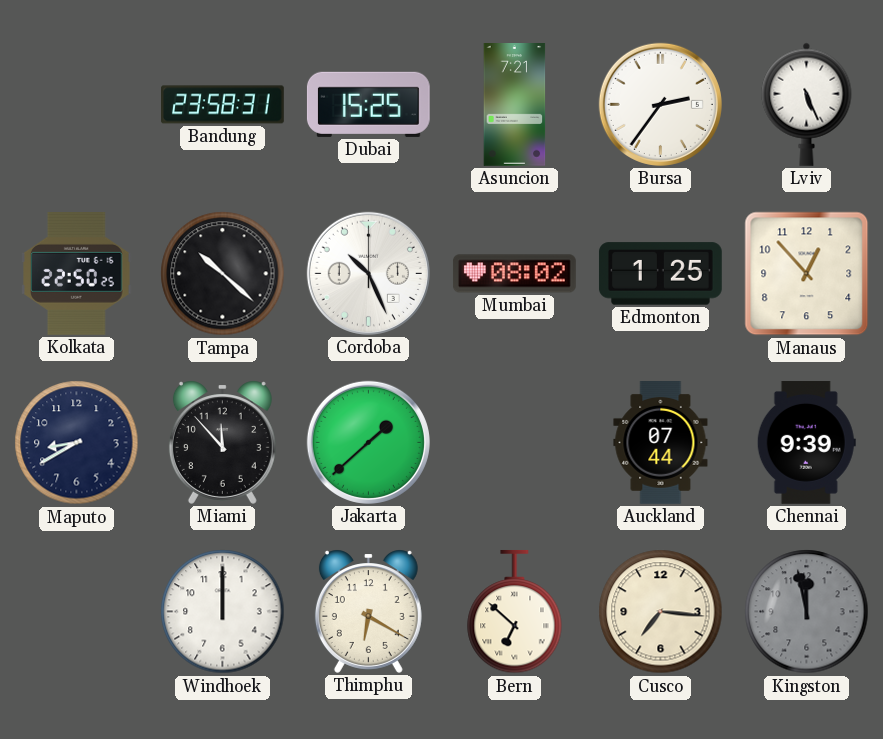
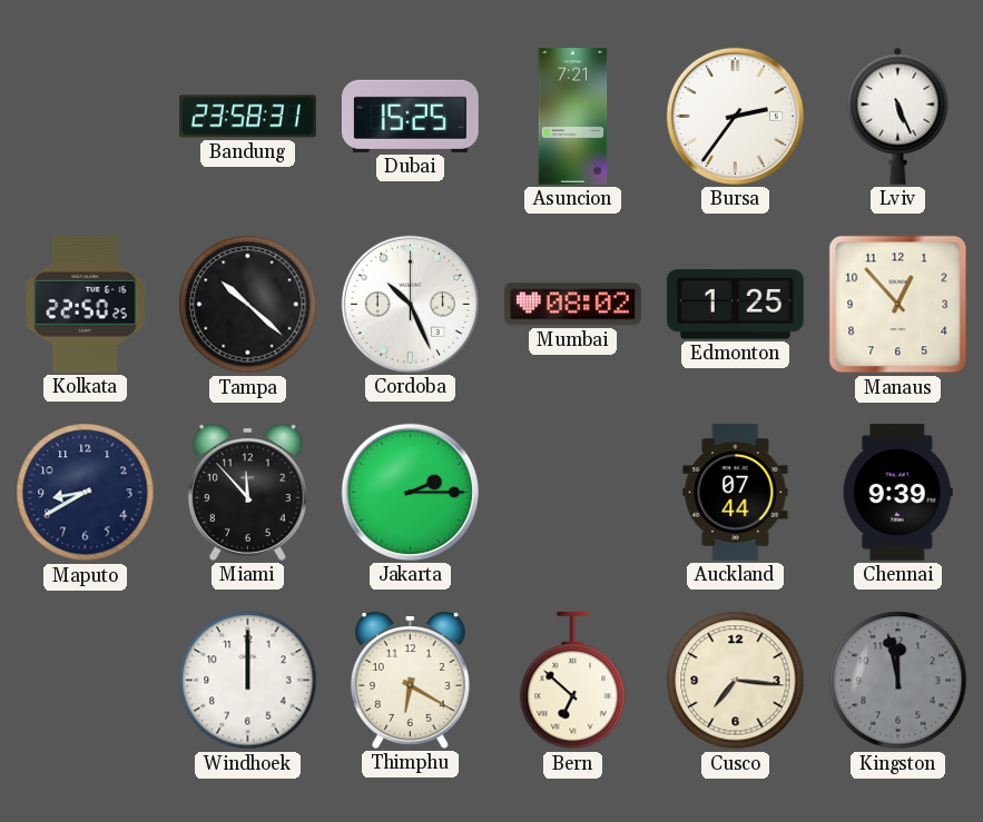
Jakarta: 1:38 -> 2:15 (410, 492)
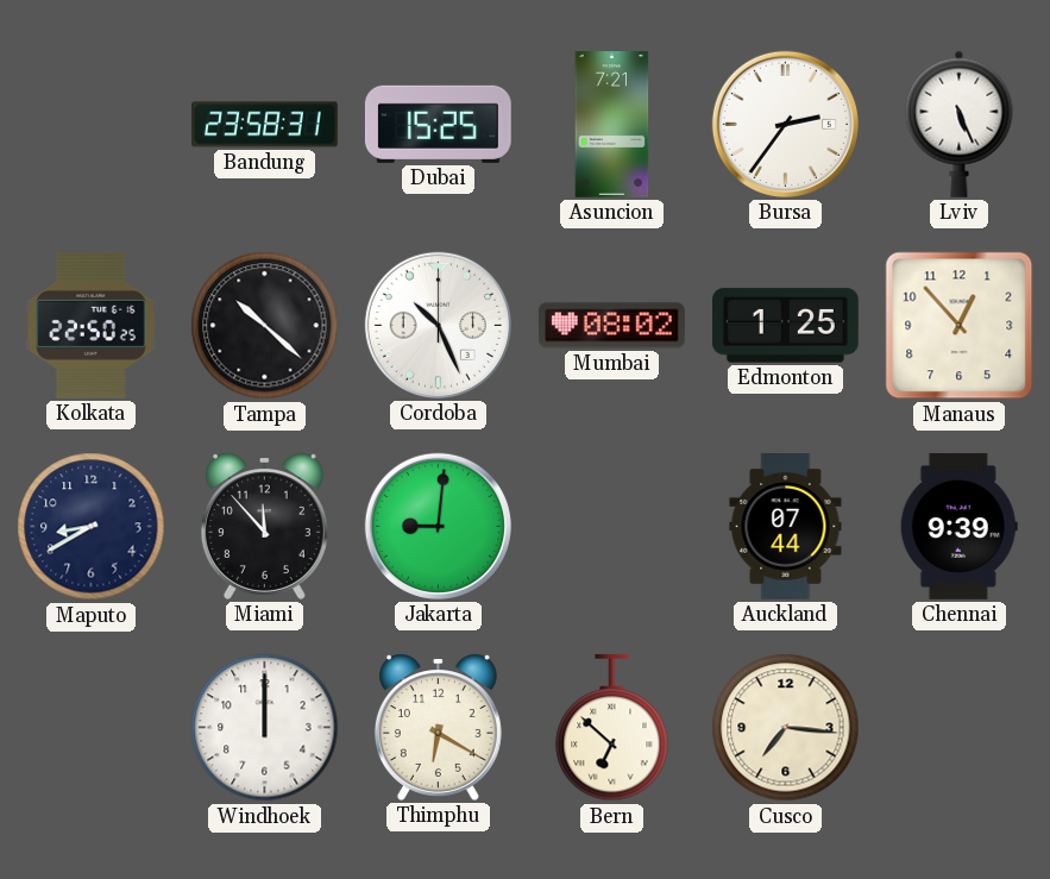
Jakarta: 2:15 -> 9:01 (438, 526)
Kingston: 11:58 -> none (898, 681)
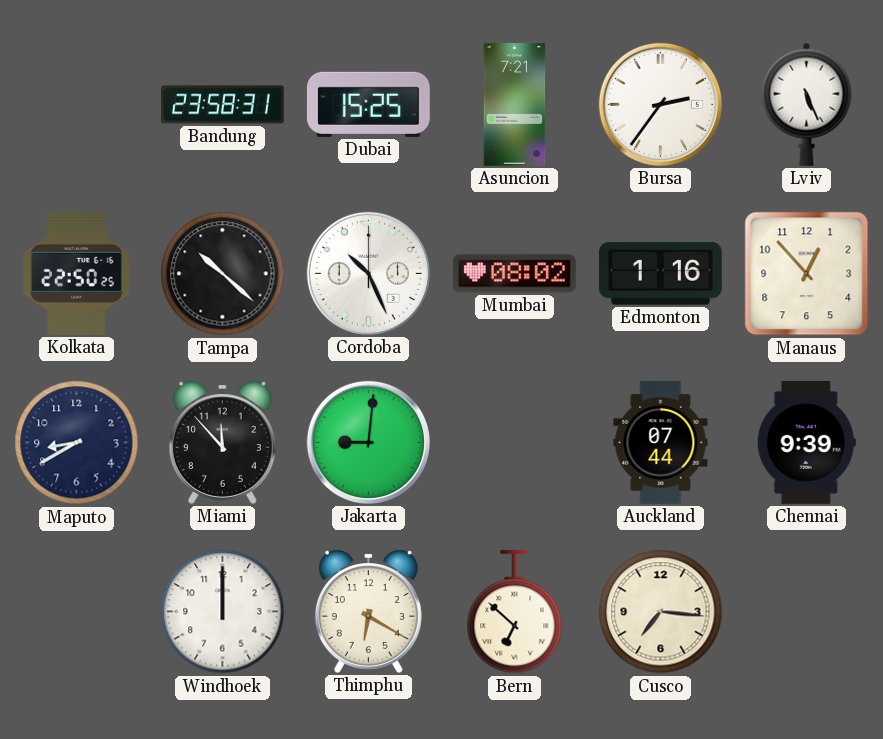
Edmonton: 1:25 -> 1:16 (660, 274)
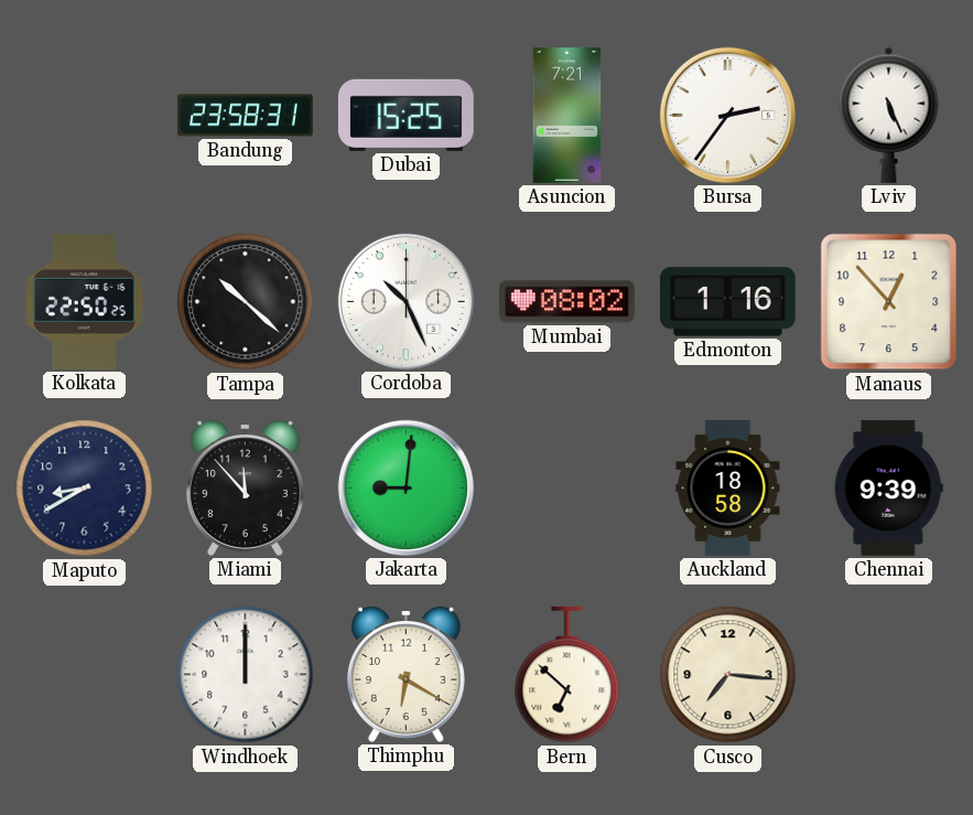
Auckland: 07:44 -> 18:58 (728, 489)
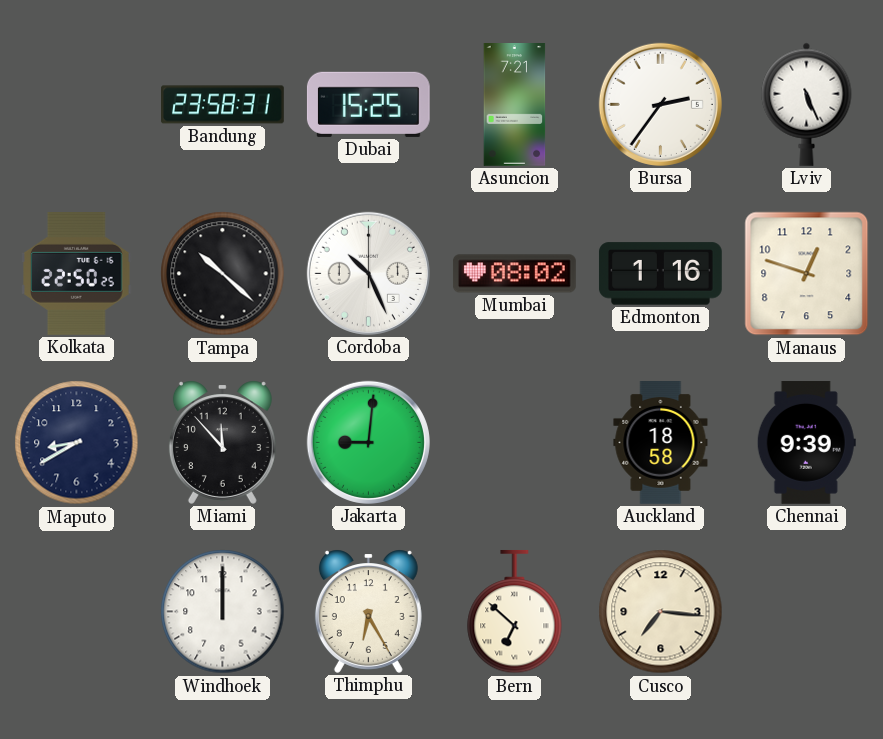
Manaus: 12:53 -> 12:48 (807, 274)
Thimphu: 6:20 -> 6:25 (368, 611)
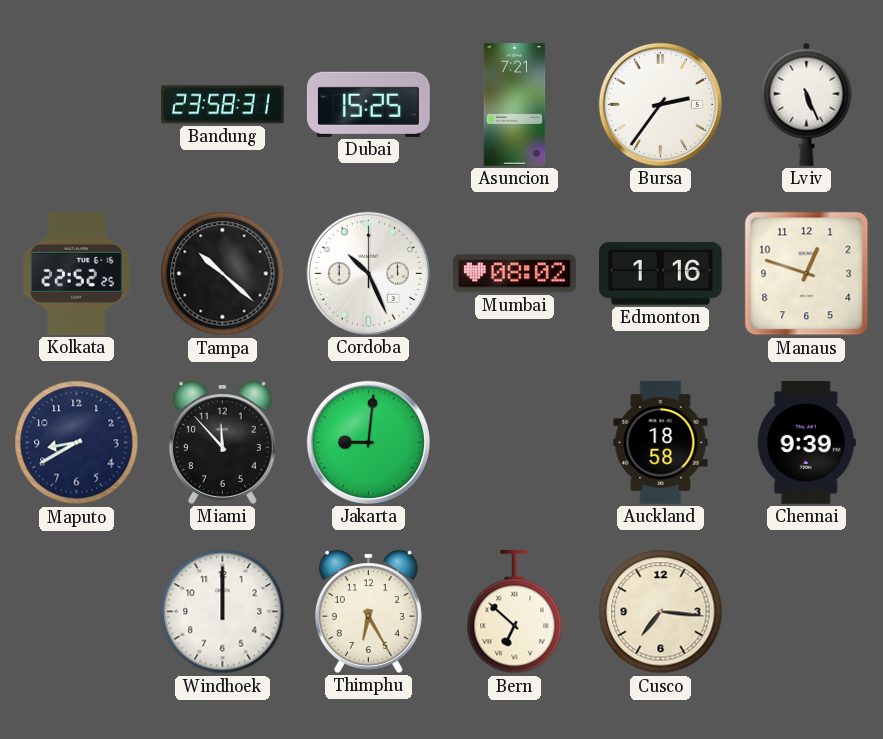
Kolkata: 22:50 -> 22:52 (77, 273)
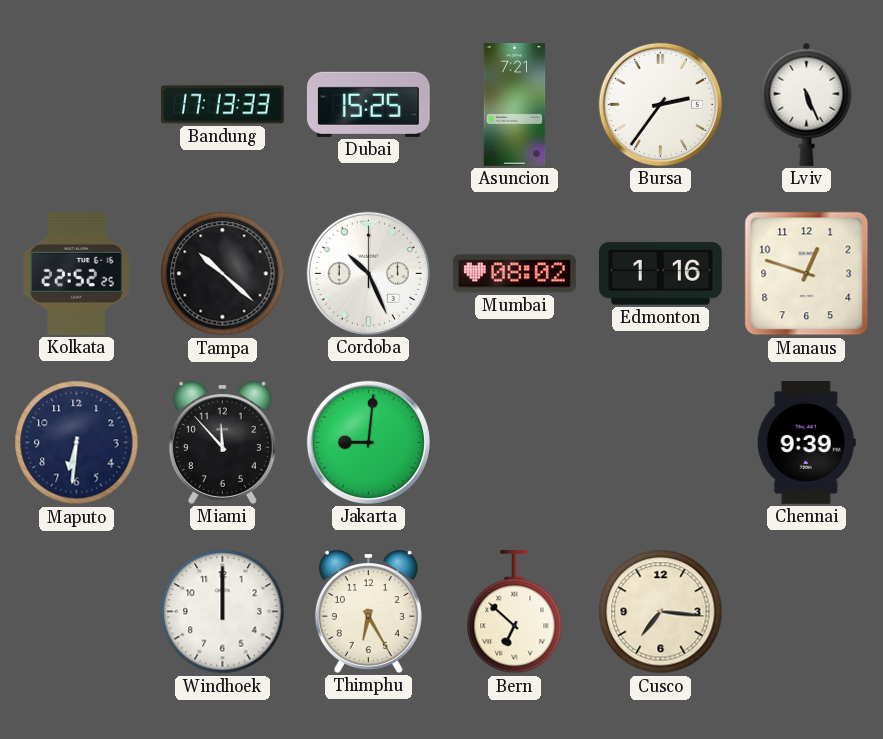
Bandung: 23:58 -> 17:13 (223, 105)
Maputo: 8:40 -> 6:31 (77, 443)
Auckland: 18:58 -> none (661, 443)
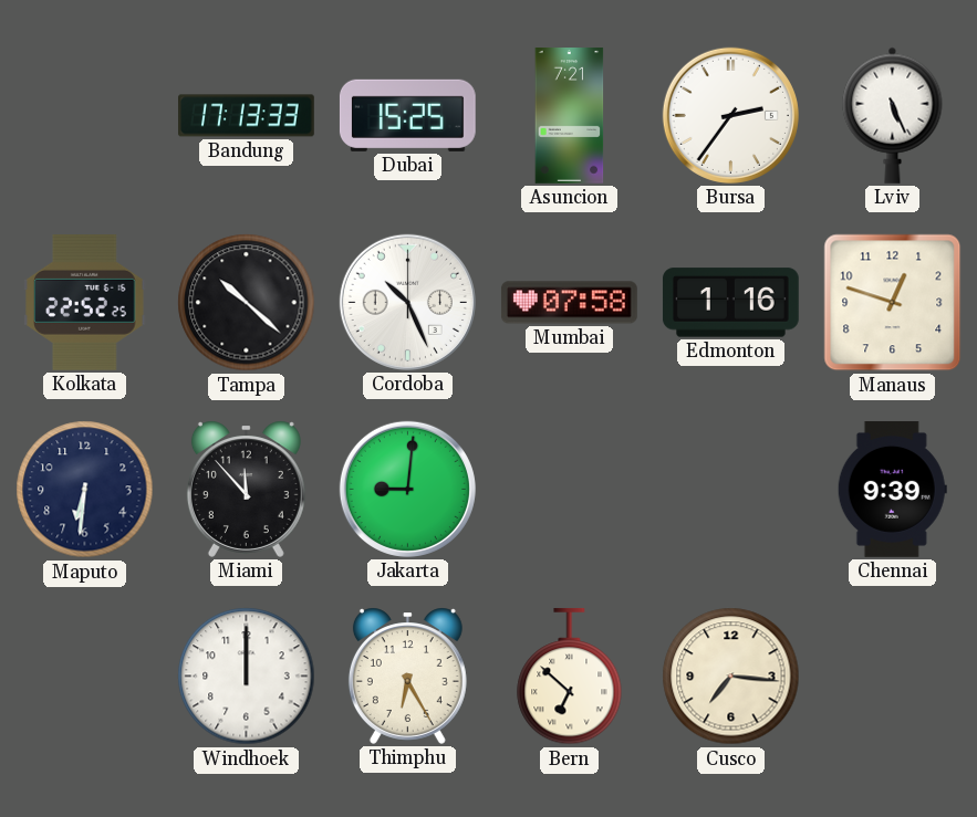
Mumbai: 08:02 -> 07:58 (570, 303)
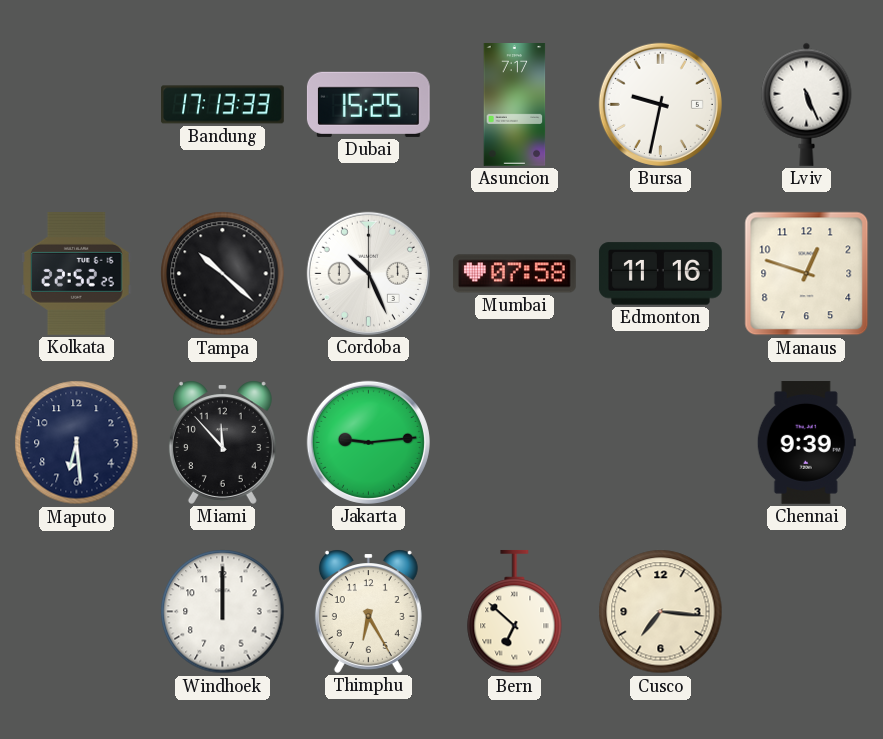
Asuncion: 7:21 -> 7:17 (515, 105)
Bursa: 2:36 -> 9:32 (660, 104)
Edmonton: 1:16 -> 11:16 (660, 274)
Maputo: 6:31 -> 6:29 (77, 443)
Jakarta: 9:01 -> 9:14 (368, 442)
